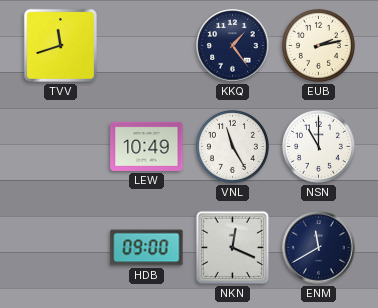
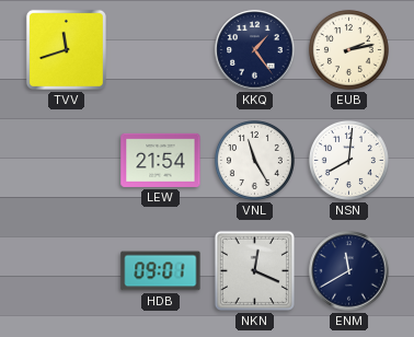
LEW: 10:49 -> 21:54 (161, 160)
NSN: 11:00 -> 8:01 (348, 160)
HDB: 09:00 -> 09:01 (161, 271)
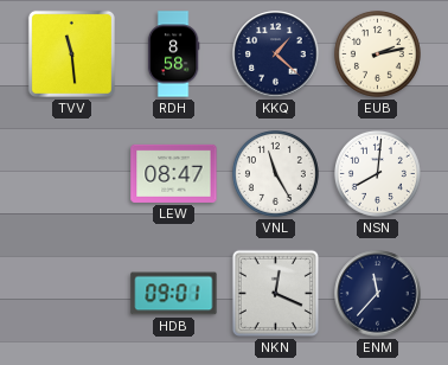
TVV: 11:42 -> 11:29 (71, 53)
RDH: none -> 8:58 (173, 55)
KKQ: 1:24 -> 1:22 (276, 55)
LEW: 21:54 -> 08:47 (174, 173)
ENM: 11:40 -> 11:37 (378, 294)
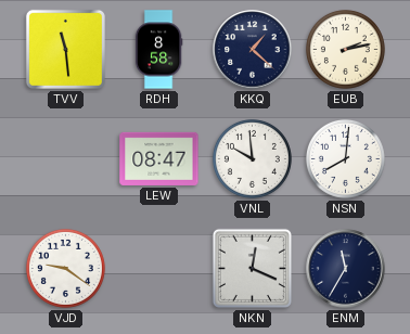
VNL: 11:25 -> 9:59 (252, 158)
VJD: none -> 9:21 (65, 268)
HDB: 09:01 -> none (174, 294)
ENM: 11:37 -> 11:35 (346, 269)
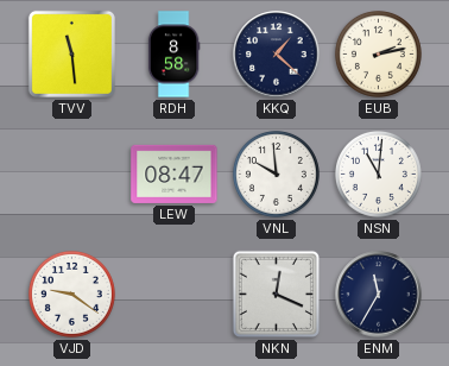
NSN: 8:01 -> 11:01 (378, 173)
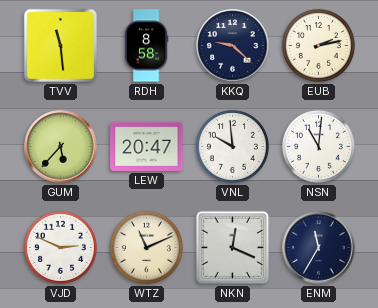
KKQ: 1:22 -> 9:22 (233, 46)
GUM: none -> 5:37 (61, 147)
LEW: 08:47 -> 20:47 (147, 146)
VJD: 9:21 -> 2:49 (60, 247)
WTZ: none -> 11:11 (146, 247)
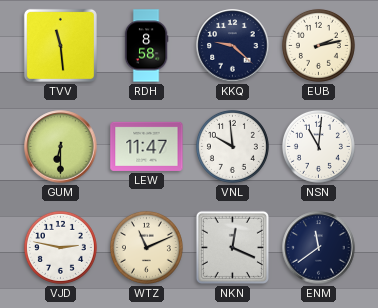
GUM: 5:37 -> 6:30 (61, 147)
LEW: 20:47 -> 11:47 (147, 146)
VJD: 2:49 -> 2:47 (60, 247)
ENM: 11:35 -> 11:39 (319, 248)
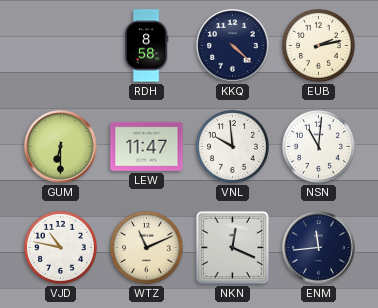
TVV: 11:29 -> none (60, 45)
KKQ: 9:22 -> 4:22 (233, 46)
VJD: 2:47 -> 10:47 (60, 247)
ENM: 11:39 -> 11:44 (319, 248)
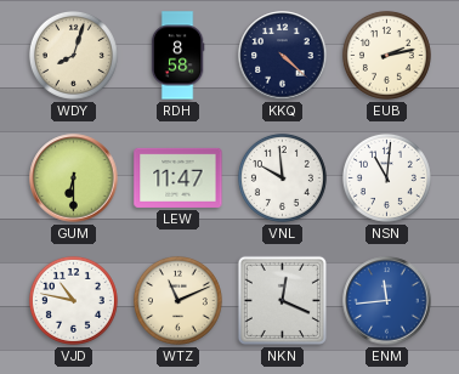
WDY: none -> 8:03 (73, 55)
ENM dial: navy -> blue (387, 301)
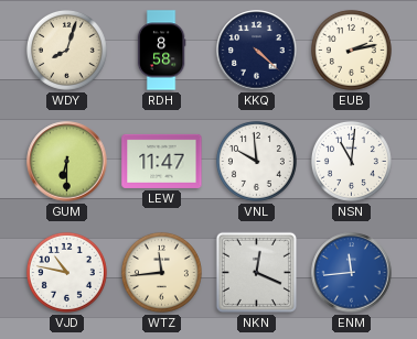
WTZ: 11:11 -> 11:44 (161, 272)
